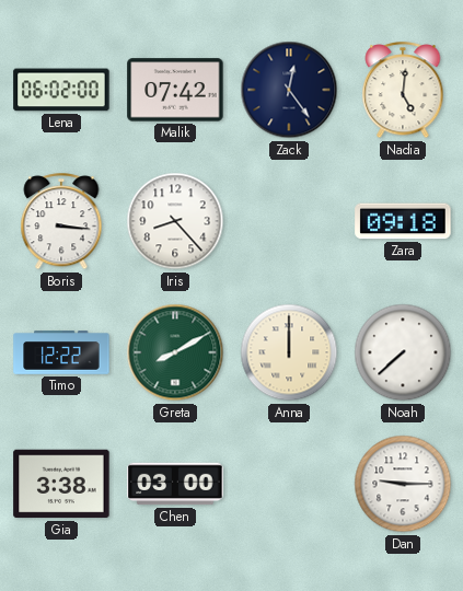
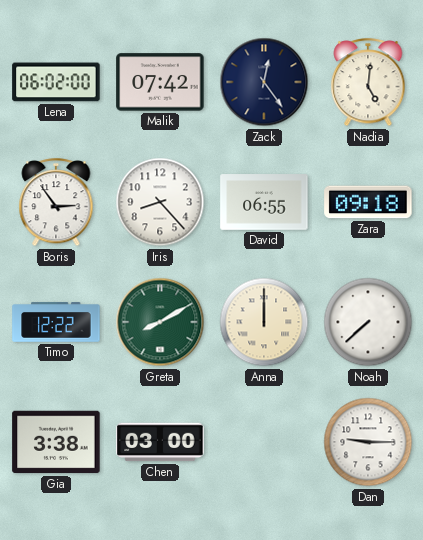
Boris: 3:16 -> 2:54 (56, 203)
David: none -> 06:55 (264, 202)
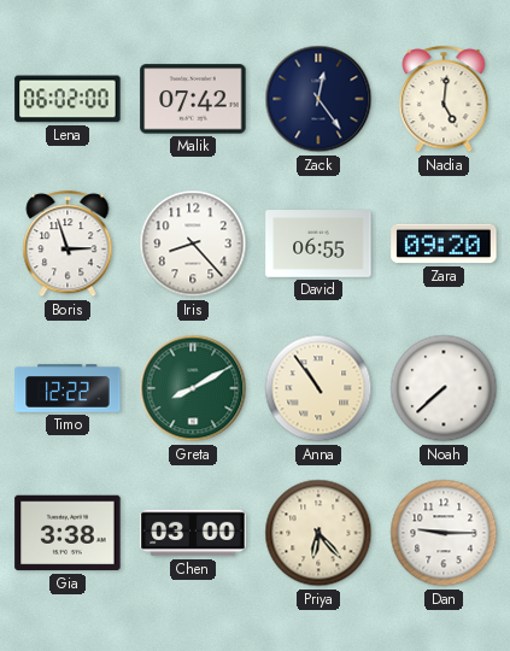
Boris: 2:54 -> 2:57 (68, 245)
Zara: 09:18 -> 09:20 (444, 244)
Anna: 12:00 -> 10:54 (318, 388)
Priya: none -> 6:23 (318, 533)
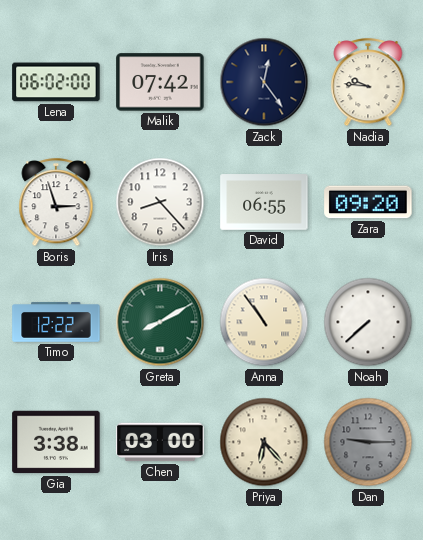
Nadia: 5:01 -> 9:46 (368, 83)
Dan dial: white -> grey (368, 442)
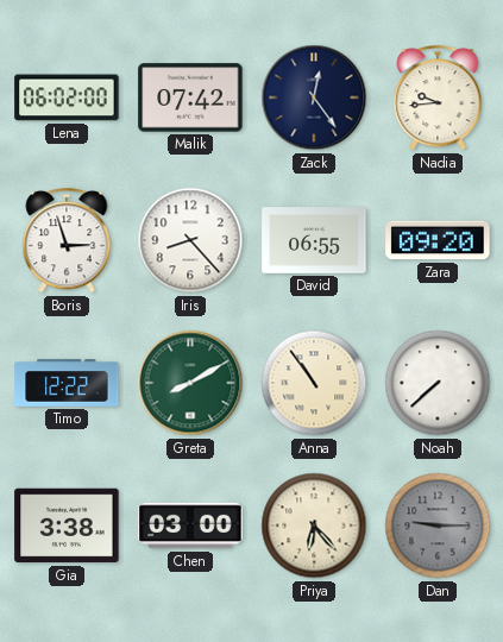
Nadia: 9:46 -> 9:44 (438, 99)
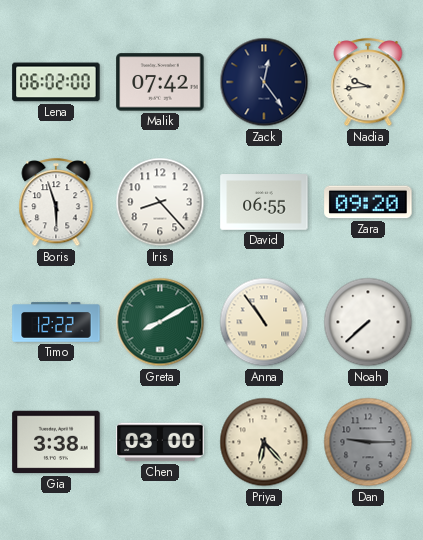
Boris: 2:57 -> 5:57 (56, 203)
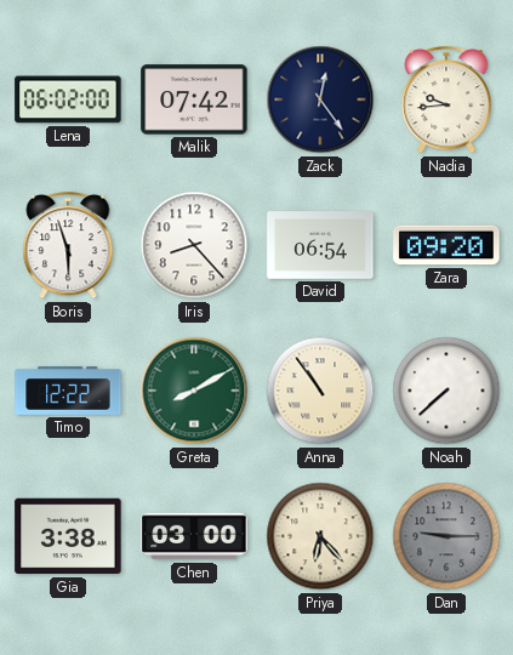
David: 06:55 -> 06:54 (320, 245)
